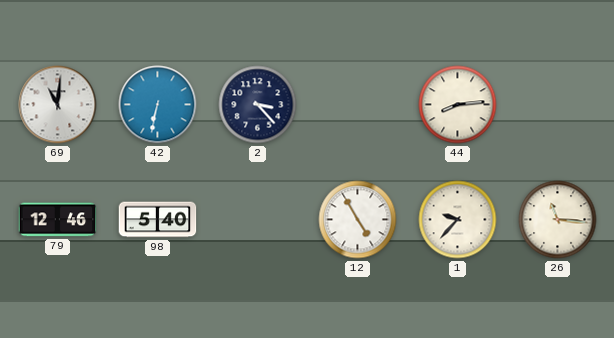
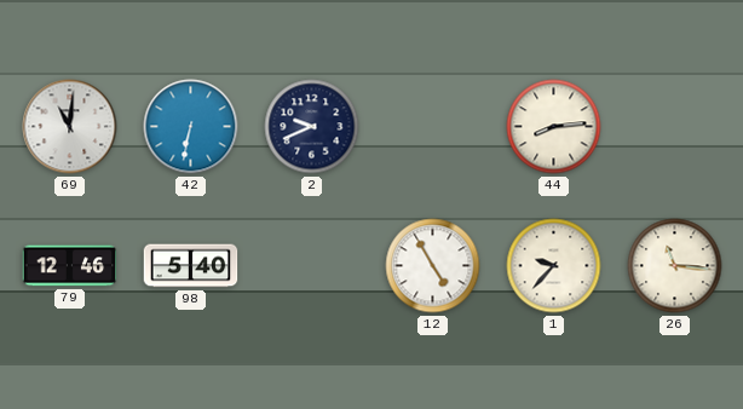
2: 3:23 -> 9:41 (312, 127)
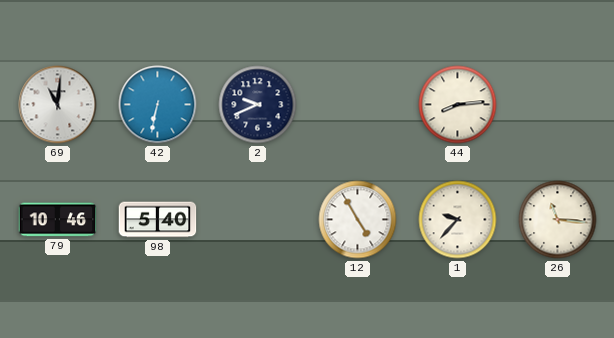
79: 12:46 -> 10:46 (58, 220)
